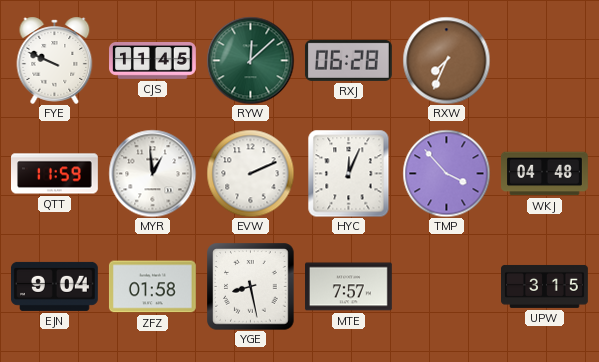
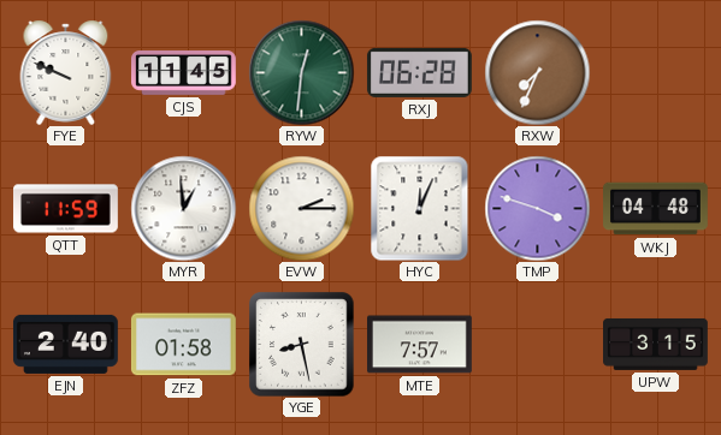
RYW: 12:08 -> 12:31 (301, 72)
EVW: 2:11 -> 2:15 (301, 208)
TMP: 3:53 -> 3:48 (537, 208)
EJN: 9:04 -> 2:40 (65, 344)
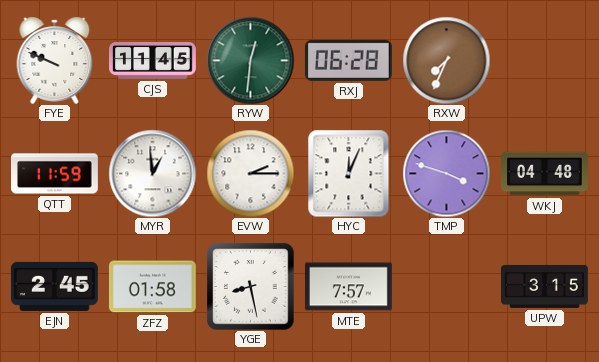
EJN: 2:40 -> 2:45 (54, 286)
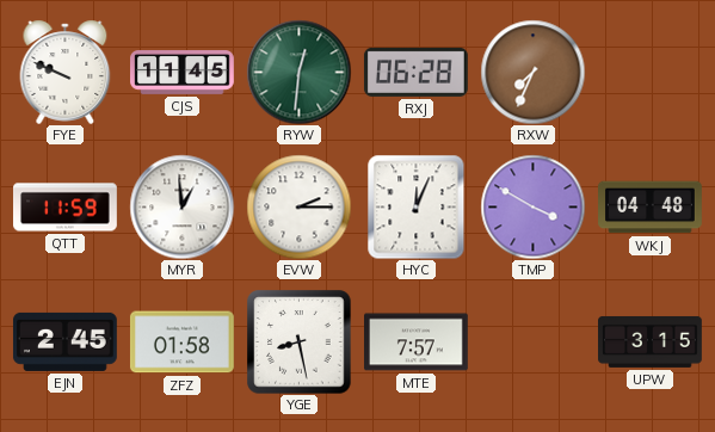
TMP: 3:48 -> 3:50 (532, 206)
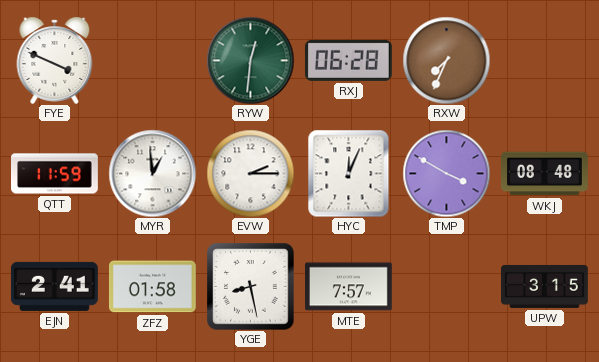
FYE: 9:49 -> 3:49 (55, 60)
CJS: 11:45 -> none (183, 73)
WKJ: 04:48 -> 08:48 (545, 174)
EJN: 2:45 -> 2:41 (54, 286)
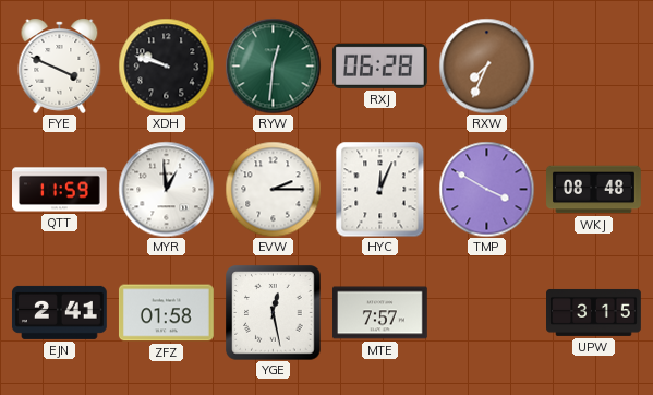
XDH: none -> 9:48 (166, 65)
YGE: 8:28 -> 12:28 (273, 312)
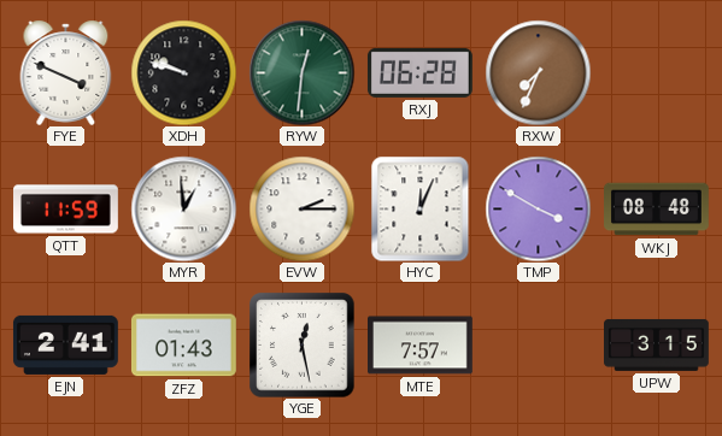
ZFZ: 01:58 -> 01:43 (183, 346)
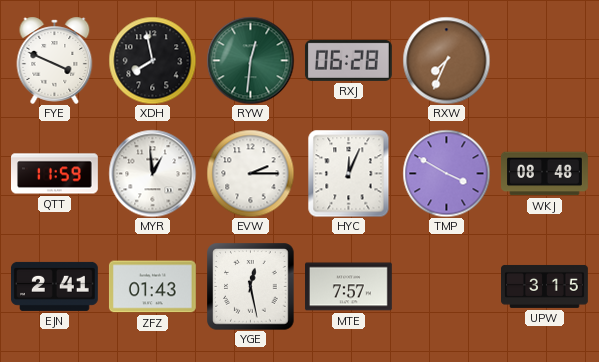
XDH: 9:48 -> 7:58 (152, 60)
